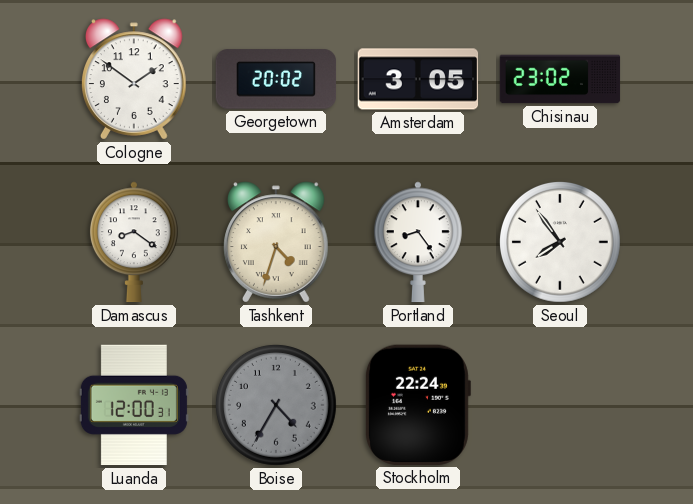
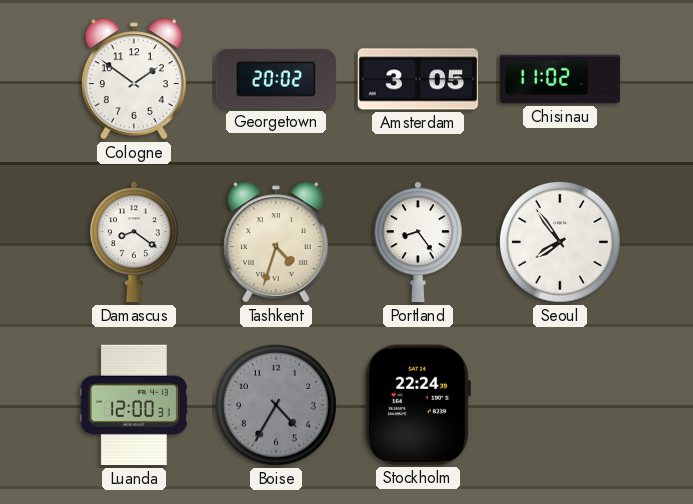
Chisinau: 23:02 -> 11:02 (560, 79)
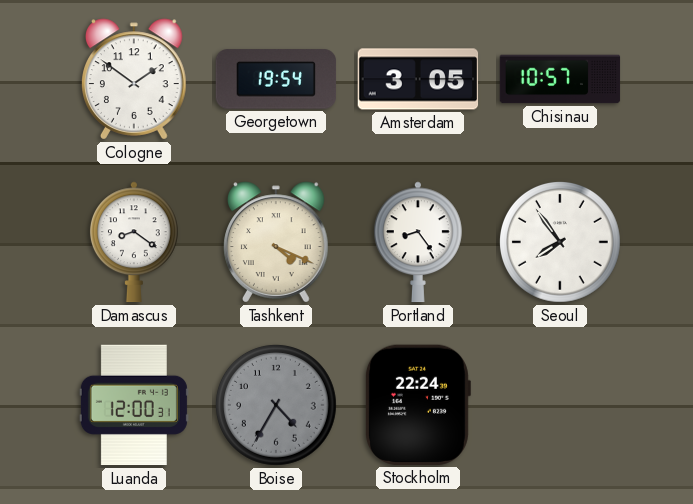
Georgetown: 20:02 -> 19:54 (276, 79)
Chisinau: 11:02 -> 10:57 (560, 79)
Tashkent: 4:33 -> 4:19 (277, 242)
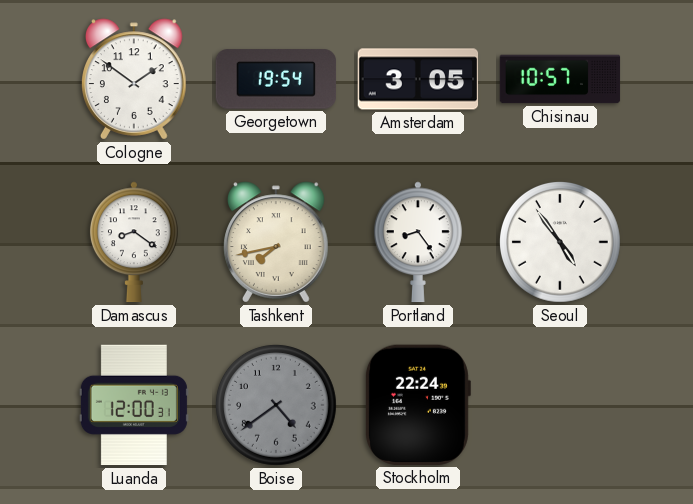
Tashkent: 4:19 -> 7:43 (277, 242)
Seoul: 7:54 -> 4:54 (560, 242)
Boise: 4:35 -> 4:39 (276, 405)
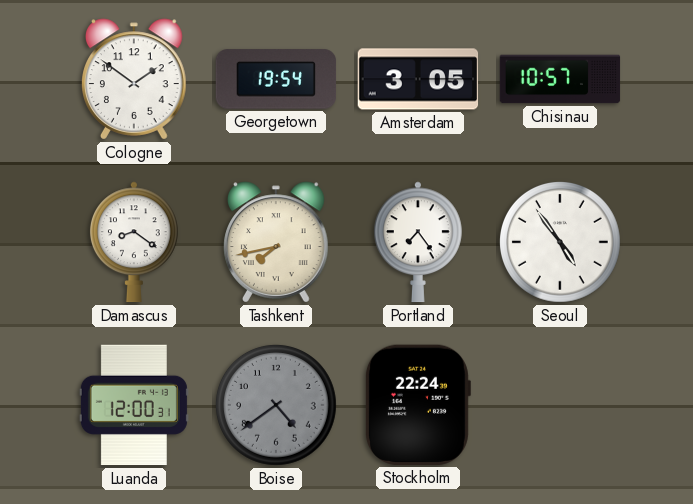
Portland: 8:24 -> 7:24 (418, 242)
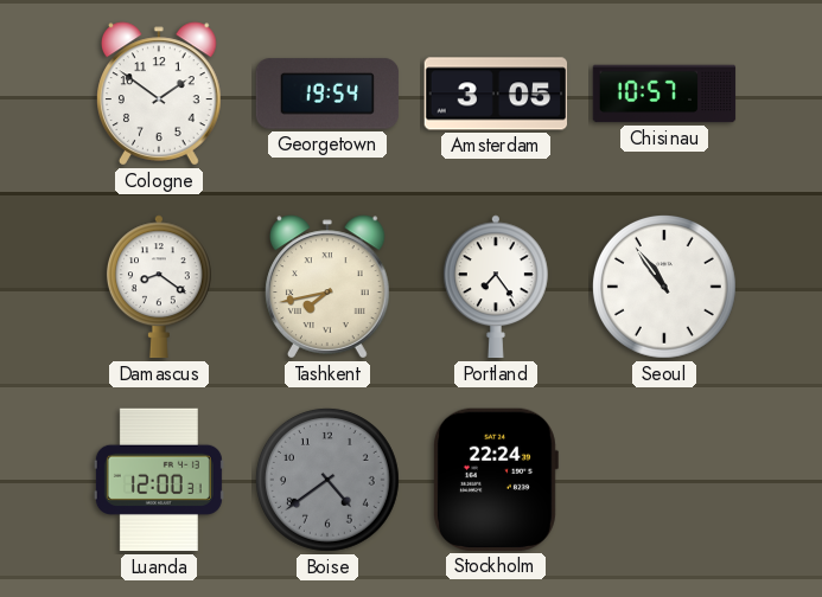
Seoul: 4:54 -> 10:54 (664, 287)
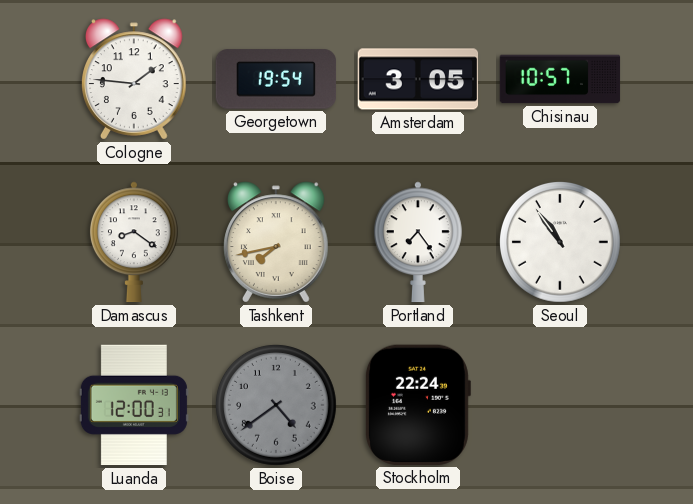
Cologne: 1:51 -> 1:46 (135, 79)
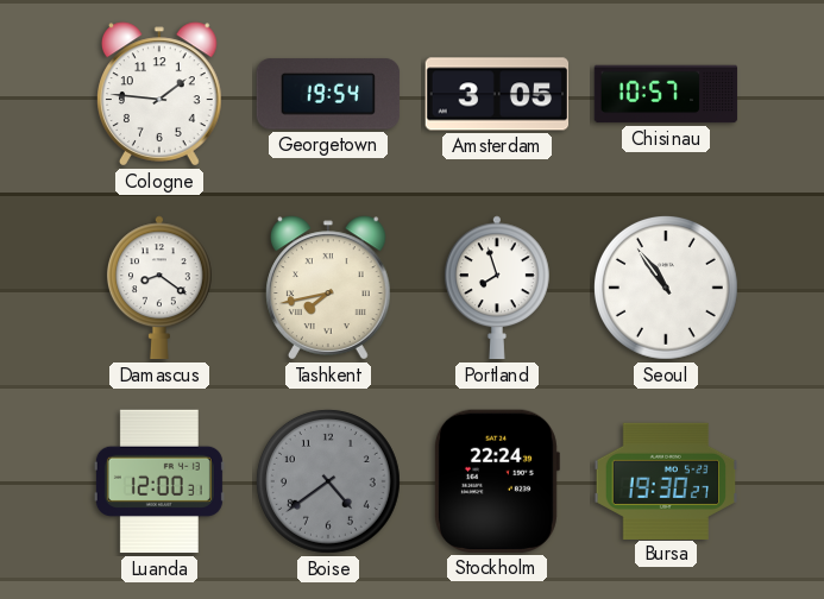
Portland: 7:24 -> 7:57 (497, 288)
Bursa: none -> 19:30 (666, 480)
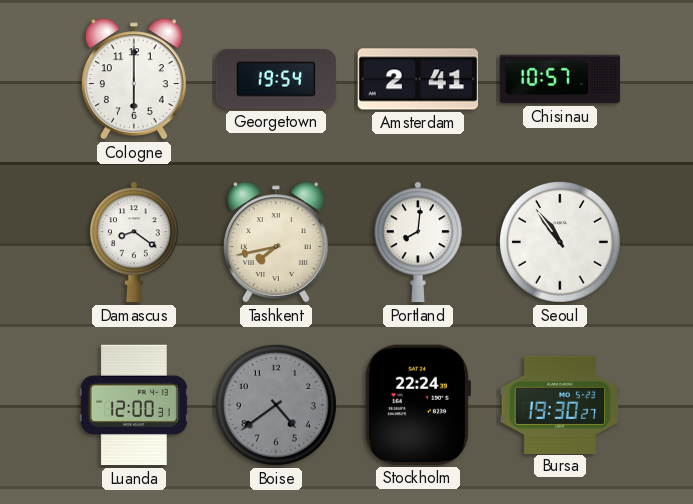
Cologne: 1:46 -> 6:00 (135, 79)
Amsterdam: 3:05 -> 2:41 (418, 79)
Portland: 7:57 -> 8:01 (418, 242)
